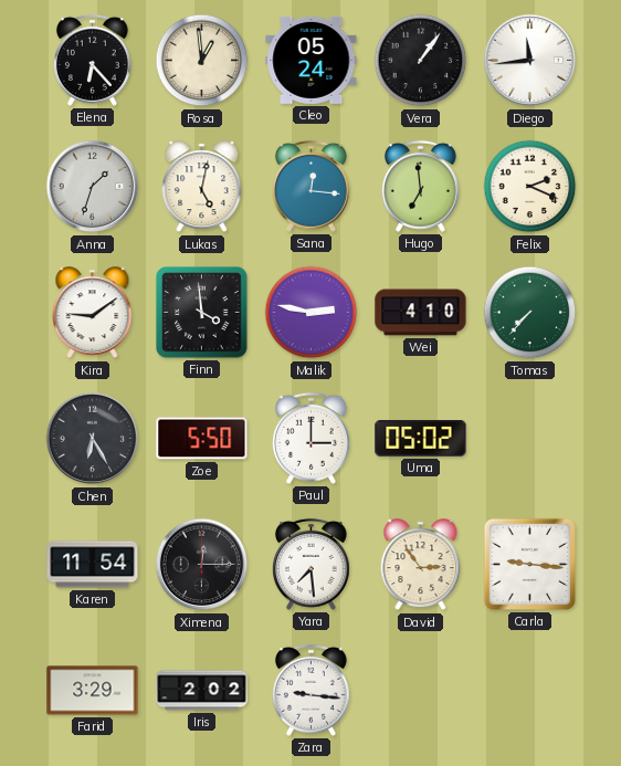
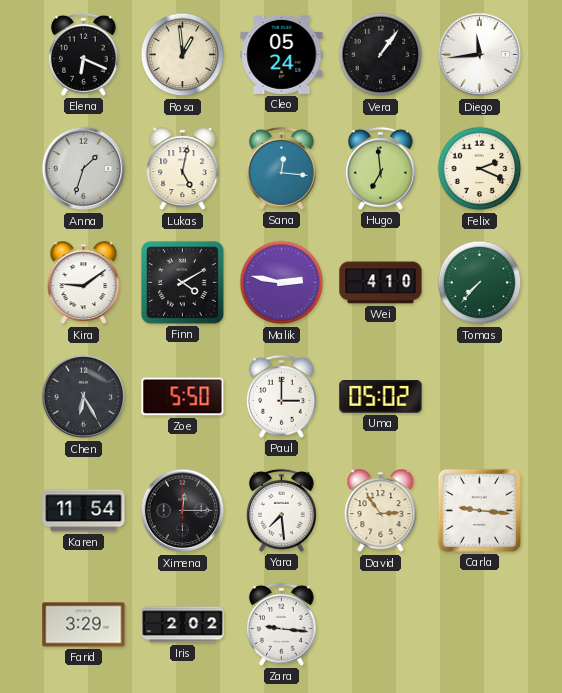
Elena: 6:23 -> 6:19 (83, 54)
Finn: 3:59 -> 4:10 (183, 283)
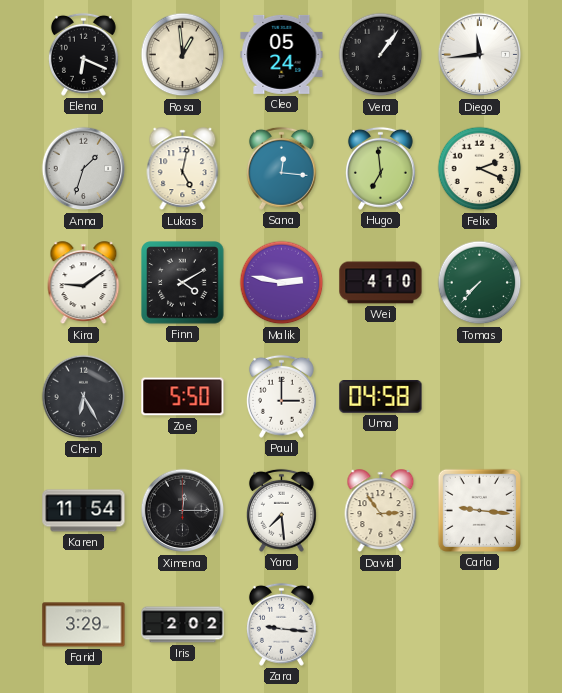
Uma: 05:02 -> 04:58 (381, 397)
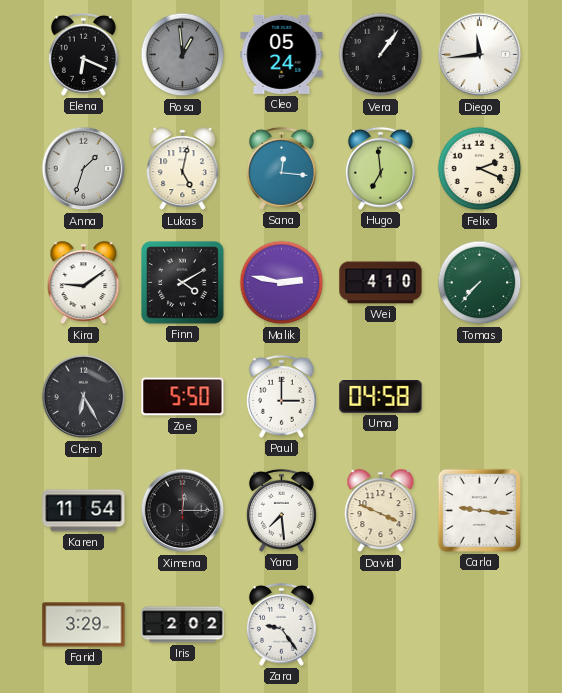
Rosa dial: cream -> grey (183, 55)
David: 2:54 -> 3:49 (381, 511)
Zara: 9:16 -> 9:24 (281, 624)
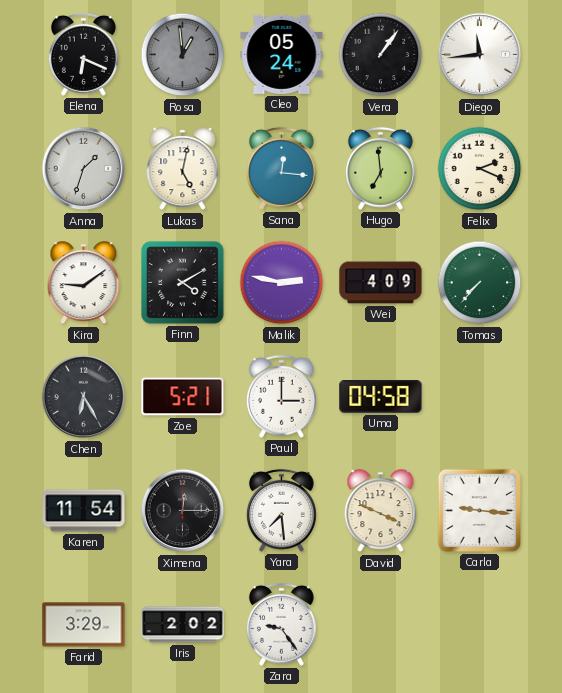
Wei: 4:10 -> 4:09 (381, 283)
Zoe: 5:50 -> 5:21 (183, 397)
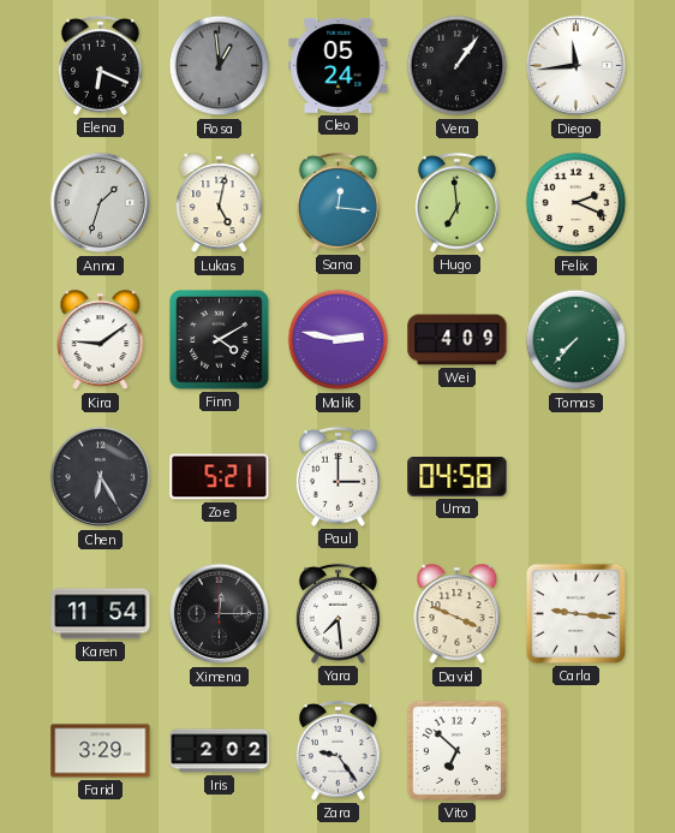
Vito: none -> 6:52 (456, 750)
